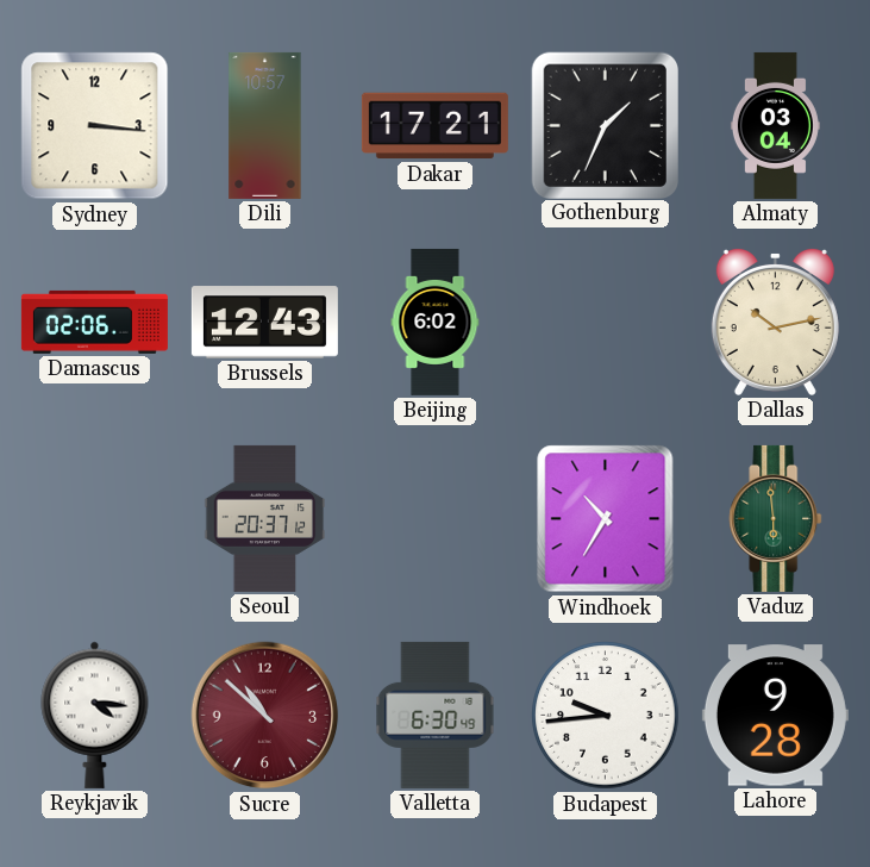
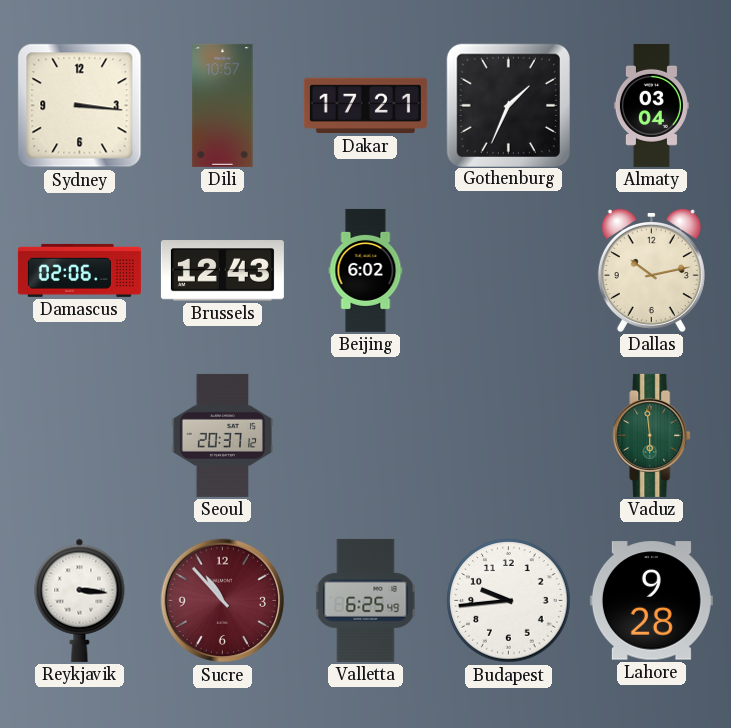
Windhoek: 10:35 -> none (606, 519)
Reykjavik: 4:16 -> 3:16 (80, 600)
Sucre: 10:52 -> 10:53 (223, 601)
Valletta: 6:30 -> 6:25 (366, 600)
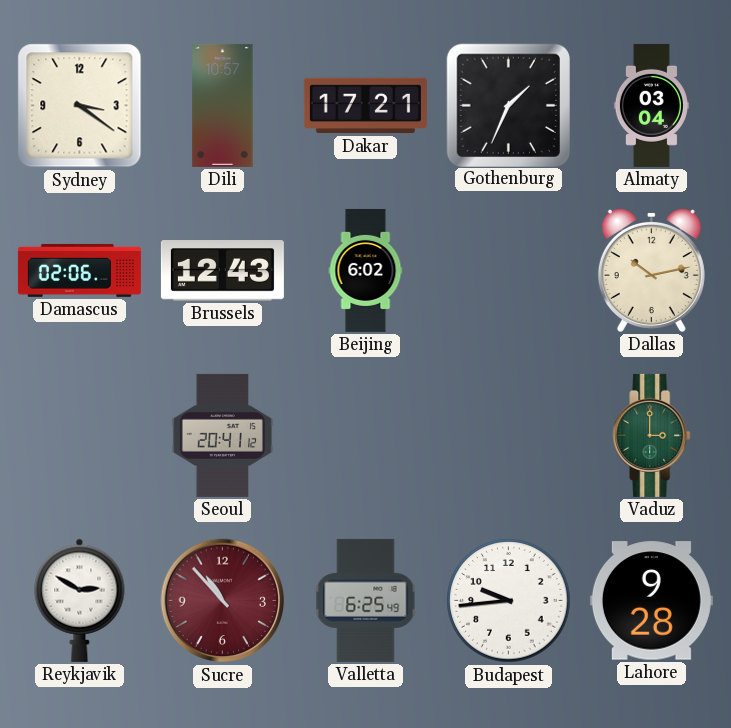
Sydney: 3:16 -> 3:21 (80, 106)
Seoul: 20:37 -> 20:41 (223, 435)
Vaduz: 5:59 -> 3:00 (652, 435)
Reykjavik: 3:16 -> 2:50 (80, 600)
